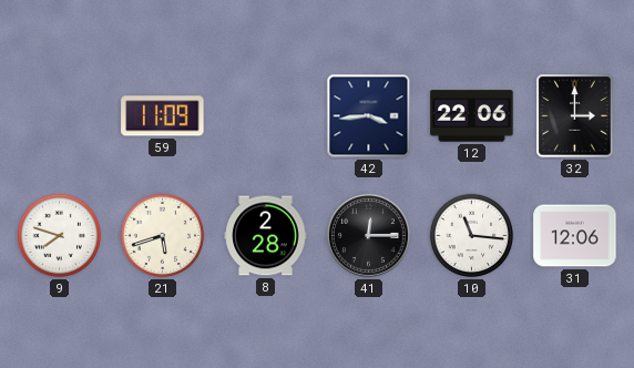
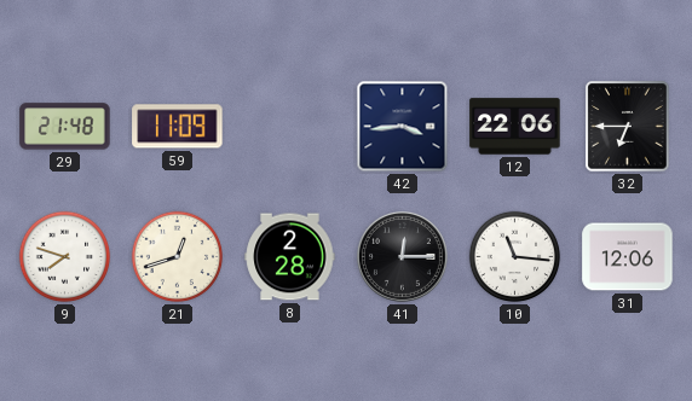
29: none -> 21:48 (65, 127)
32: 3:00 -> 6:45 (628, 127)
21: 5:42 -> 12:42 (178, 257)
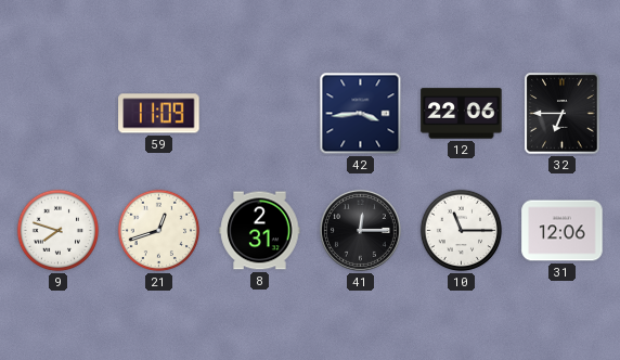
29: 21:48 -> none (65, 127)
8: 2:28 -> 2:31 (260, 231)
10: 11:16 -> 11:15 (462, 231)
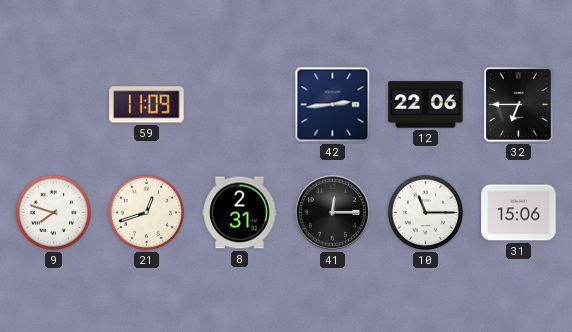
42: 3:44 -> 2:44 (333, 105)
31: 12:06 -> 15:06 (519, 213)
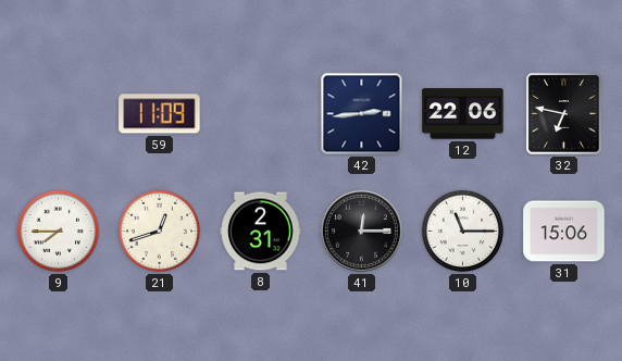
32: 6:45 -> 6:47 (564, 114)
9: 7:48 -> 7:45 (59, 232)
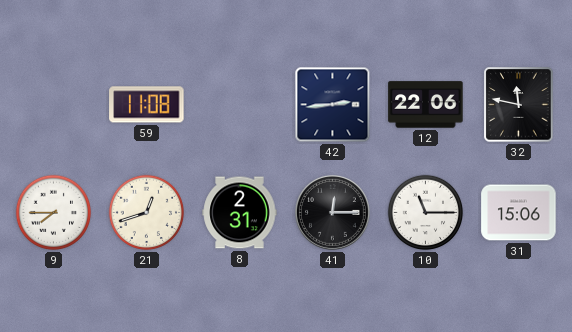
59: 11:09 -> 11:08 (147, 105)
32: 6:47 -> 11:47 (519, 105)
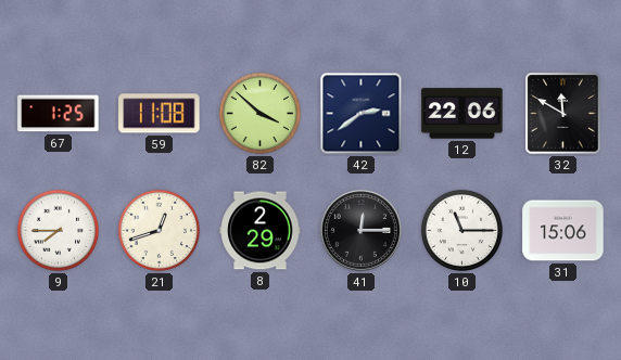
67: none -> 1:25 (59, 114)
82: none -> 3:52 (261, 114)
42: 2:44 -> 2:39 (362, 114)
32: 11:47 -> 11:50 (563, 114)
8: 2:31 -> 2:29 (261, 231)
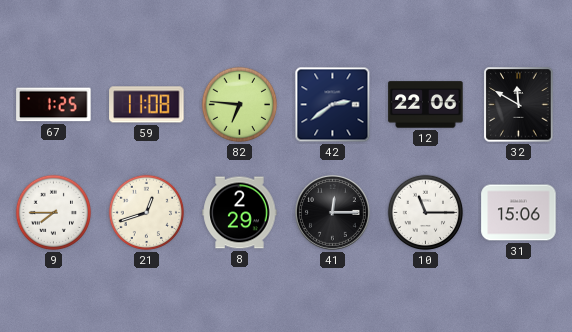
82: 3:52 -> 6:46 (240, 105)
